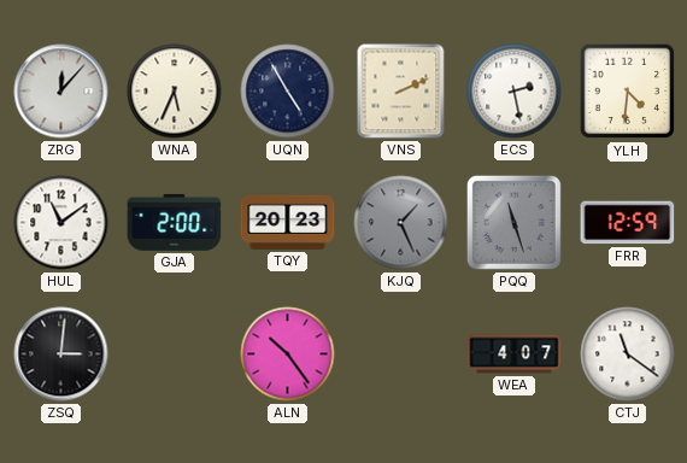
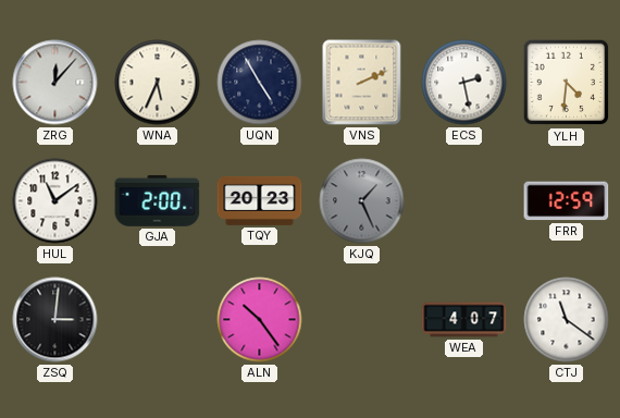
PQQ: 11:27 -> none (513, 222)
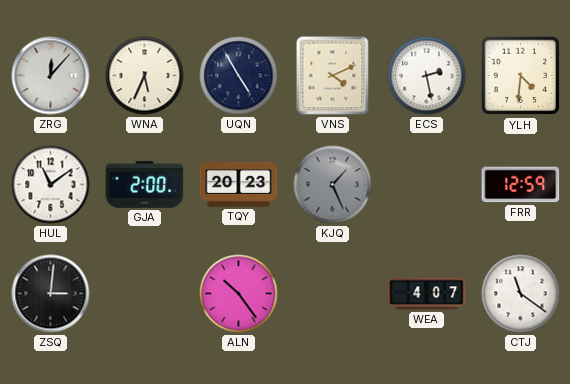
VNS: 2:11 -> 4:11 (333, 76)
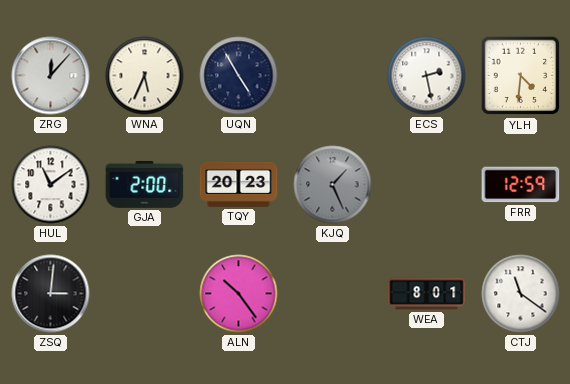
VNS: 4:11 -> none (333, 76)
WEA: 4:07 -> 8:01 (427, 294)
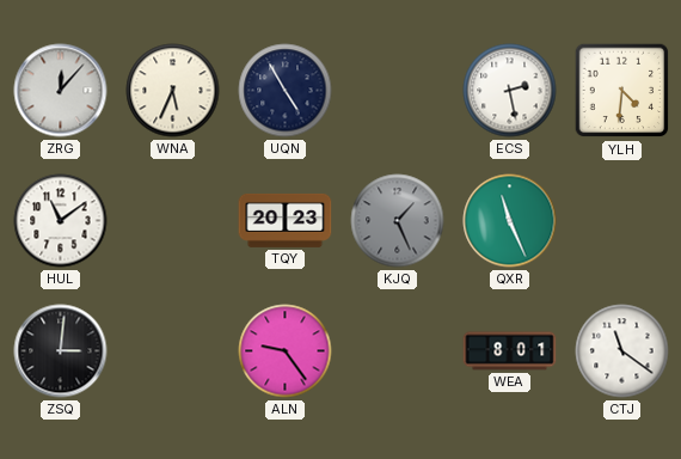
GJA: 2:00 -> none (145, 184)
QXR: none -> 11:26 (510, 221)
FRR: 12:59 -> none (521, 185)
ALN: 10:24 -> 9:24 (286, 351)
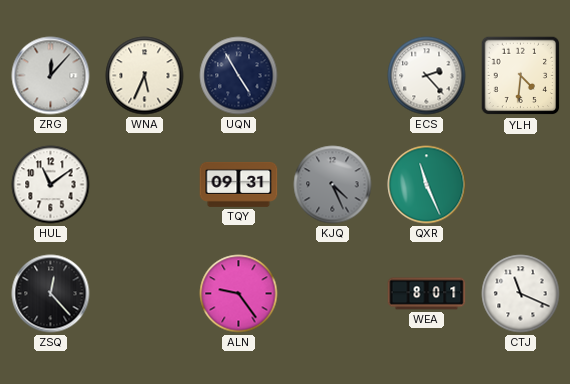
ECS: 2:28 -> 2:23 (427, 76)
TQY: 20:23 -> 09:31 (239, 184)
KJQ: 1:26 -> 4:26 (333, 185)
ZSQ: 3:01 -> 12:23 (51, 294)
CTJ: 11:21 -> 11:19 (521, 294)
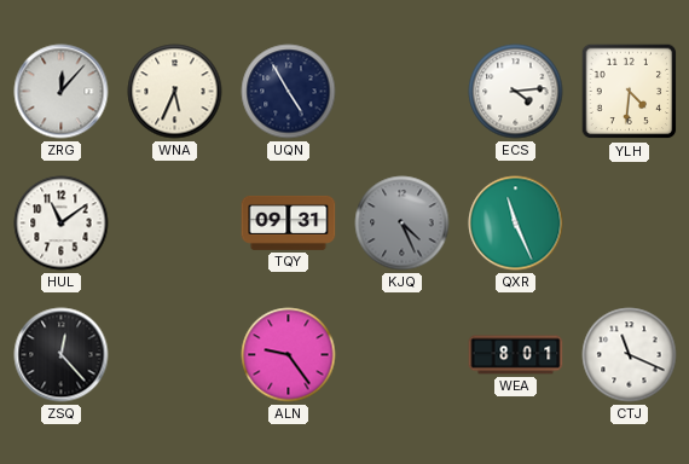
ECS: 2:23 -> 4:14 (516, 92)
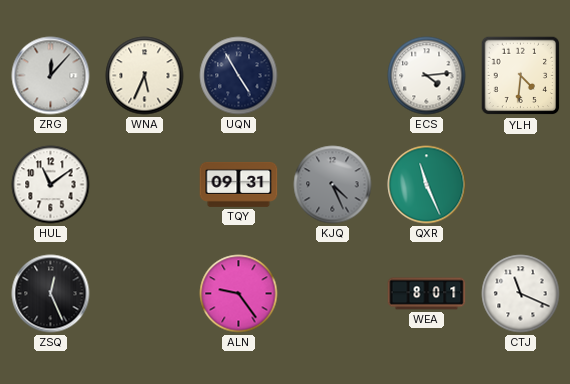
ZSQ: 12:23 -> 12:26 (51, 294)
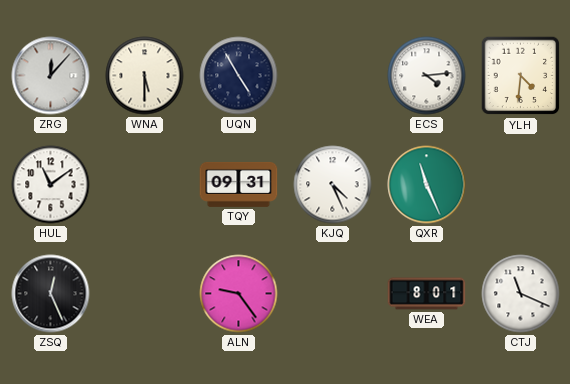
WNA: 5:34 -> 5:30 (145, 76)
KJQ dial: grey -> white (333, 185)
